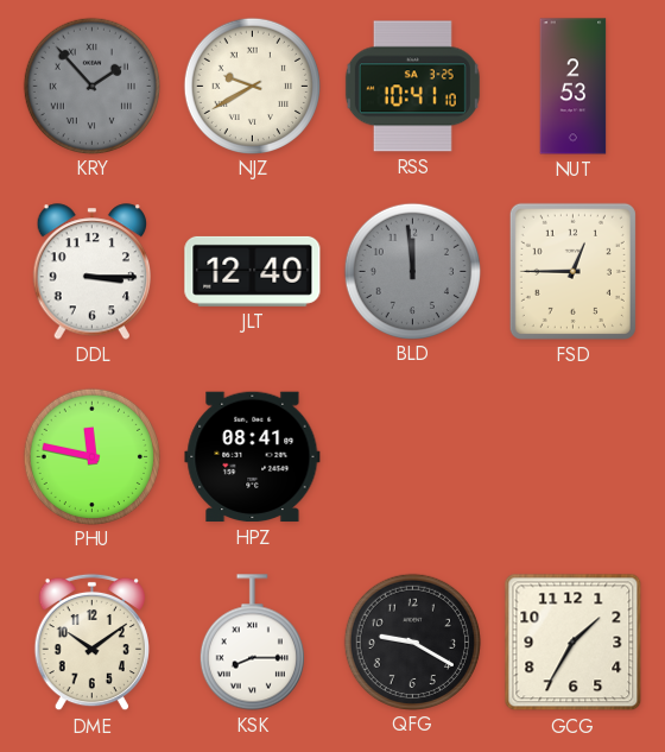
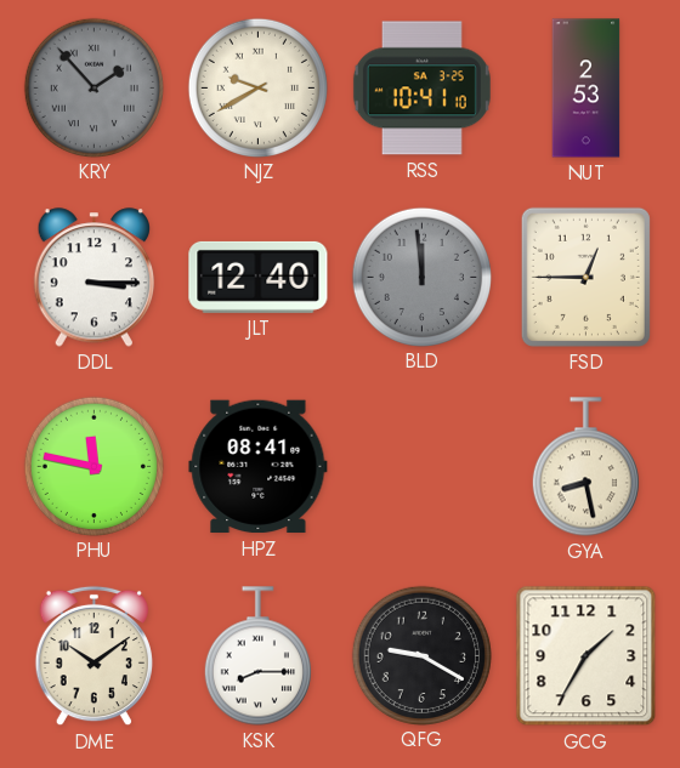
GYA: none -> 8:28 (585, 467)
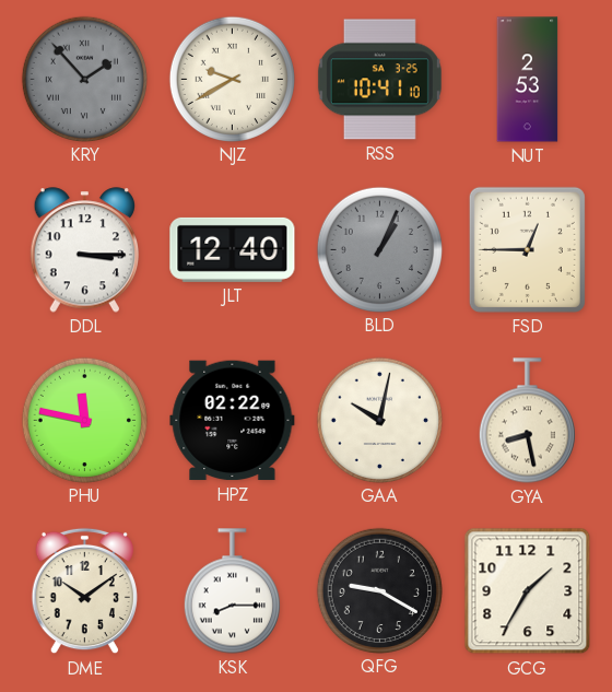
BLD: 11:59 -> 1:04 (379, 249)
HPZ: 08:41 -> 02:22 (233, 421)
GAA: none -> 10:02 (379, 420)
